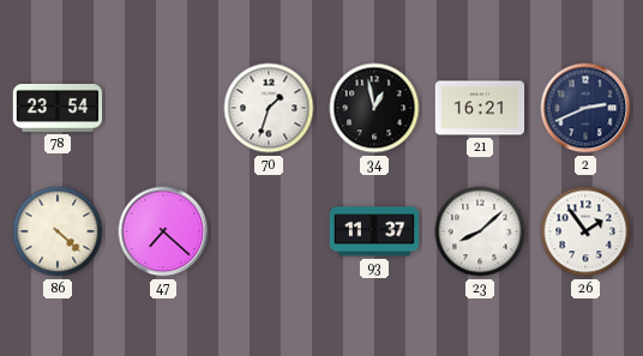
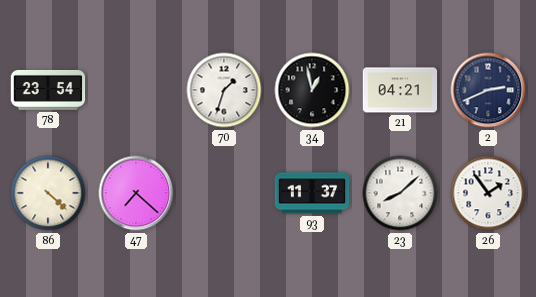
21: 16:21 -> 04:21 (400, 90)
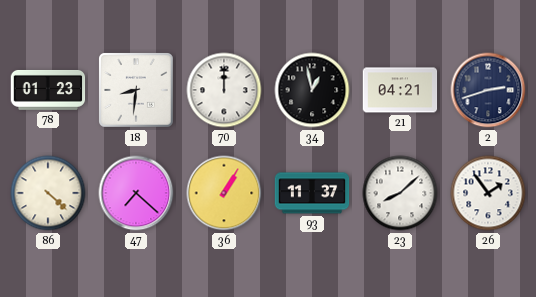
78: 23:54 -> 01:23 (48, 90)
18: none -> 8:31 (136, 90)
70: 1:33 -> 12:00 (224, 90)
2: 2:41 -> 2:42 (488, 90)
36: none -> 1:05 (224, 193)
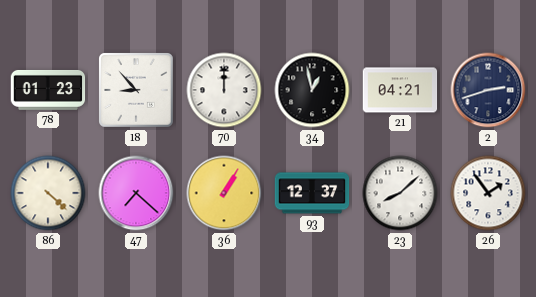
18: 8:31 -> 8:53 (136, 90)
93: 11:37 -> 12:37 (312, 193)
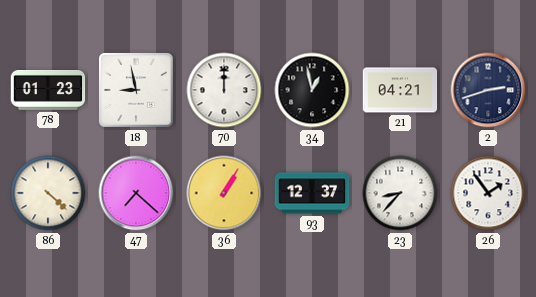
18: 8:53 -> 8:58 (136, 90)
23: 8:08 -> 8:37 (400, 193)
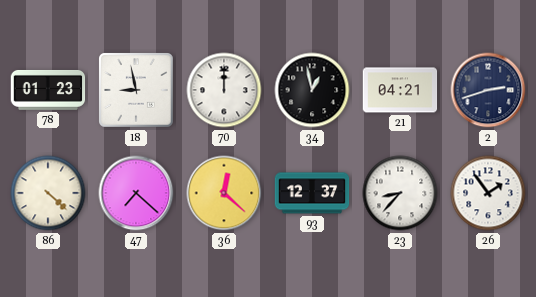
36: 1:05 -> 12:22 (224, 193)
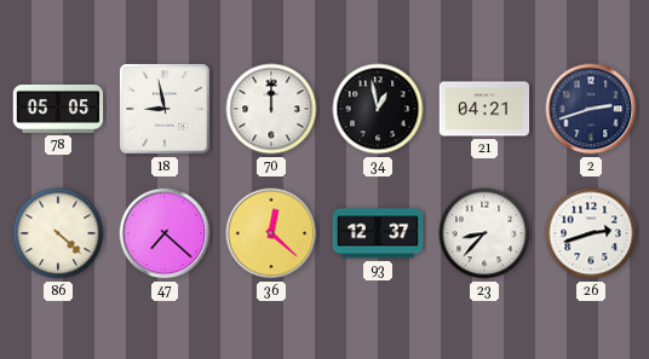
78: 01:23 -> 05:05 (58, 109)
26: 1:54 -> 2:42 (591, 233)
